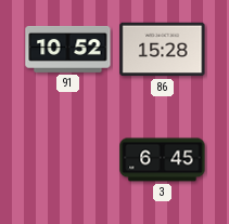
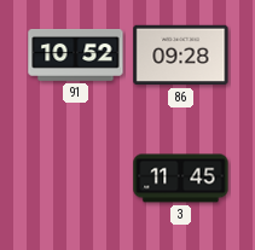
86: 15:28 -> 09:28 (181, 56)
3: 6:45 -> 11:45 (181, 179)
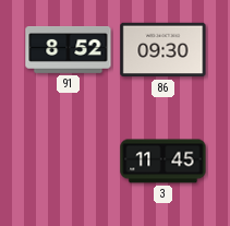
91: 10:52 -> 8:52 (69, 50)
86: 09:28 -> 09:30 (164, 50)
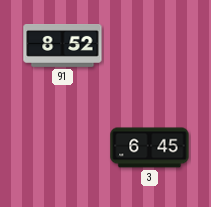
86: 09:30 -> none (164, 50)
3: 11:45 -> 6:45 (150, 148)
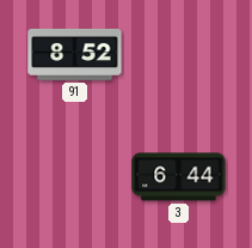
3: 6:45 -> 6:44 (179, 177)
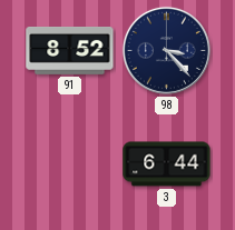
98: none -> 3:23 (166, 50)
